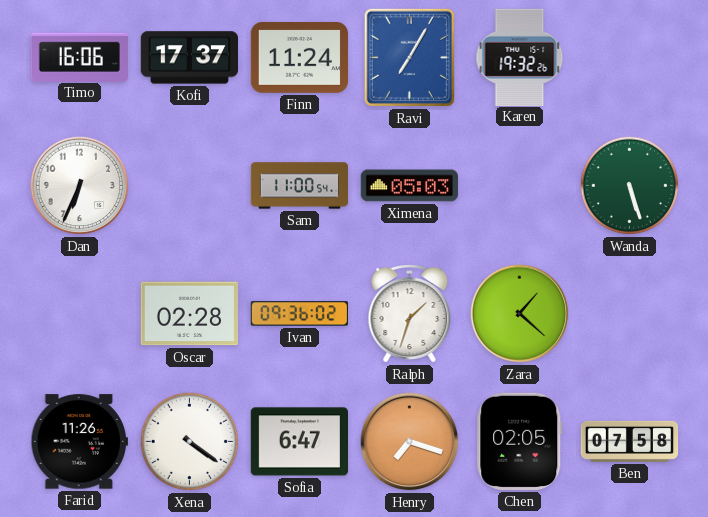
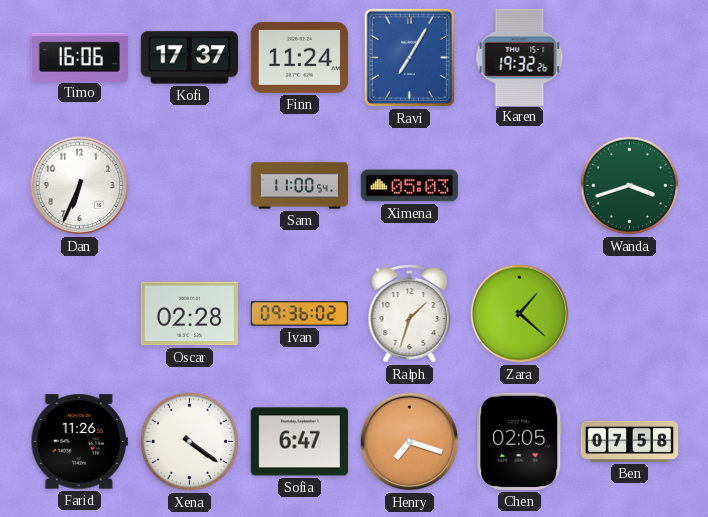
Wanda: 5:27 -> 3:42 (630, 186)
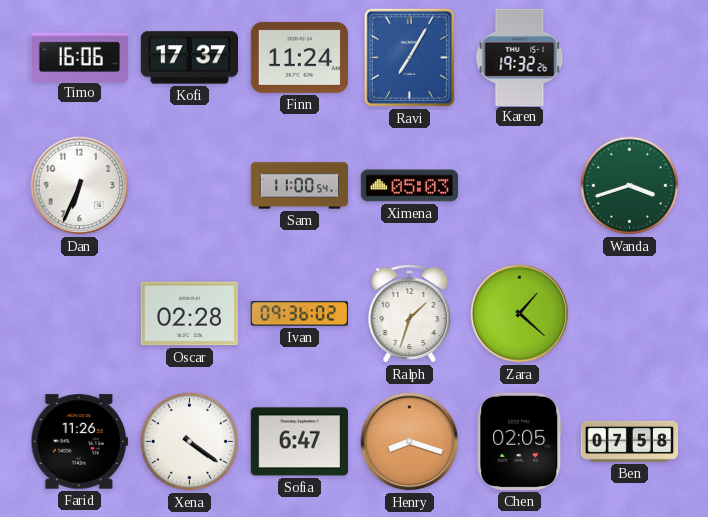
Henry: 7:18 -> 8:18 (410, 442)
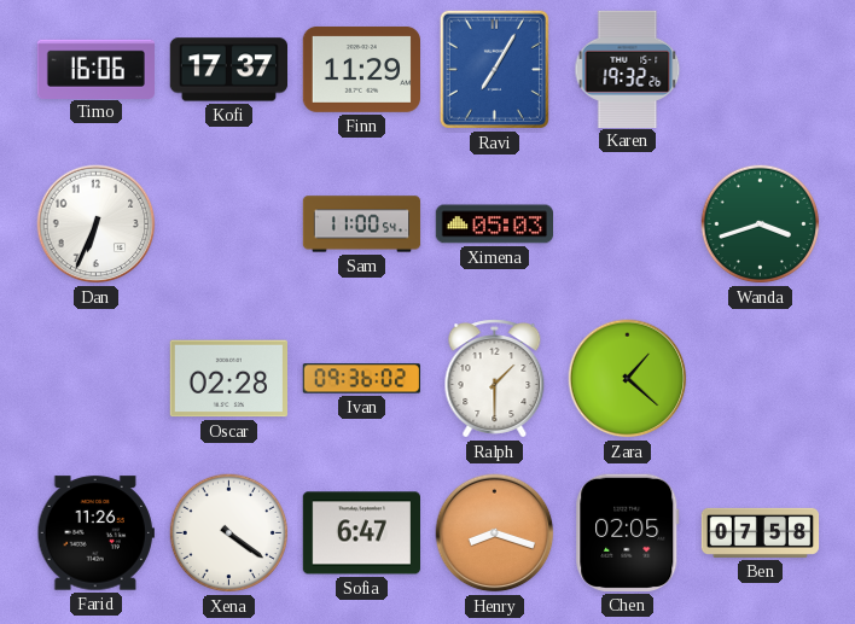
Finn: 11:24 -> 11:29 (361, 69)
Ralph: 1:33 -> 1:30 (495, 379)
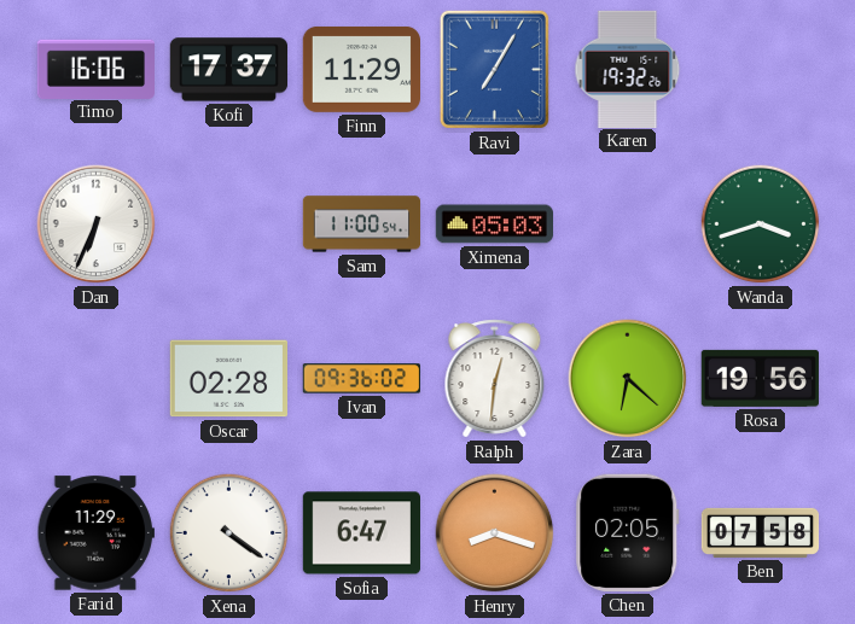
Ralph: 1:30 -> 12:31 (495, 379)
Zara: 1:22 -> 6:22 (628, 379)
Rosa: none -> 19:56 (760, 378)
Farid: 11:26 -> 11:29 (95, 533)
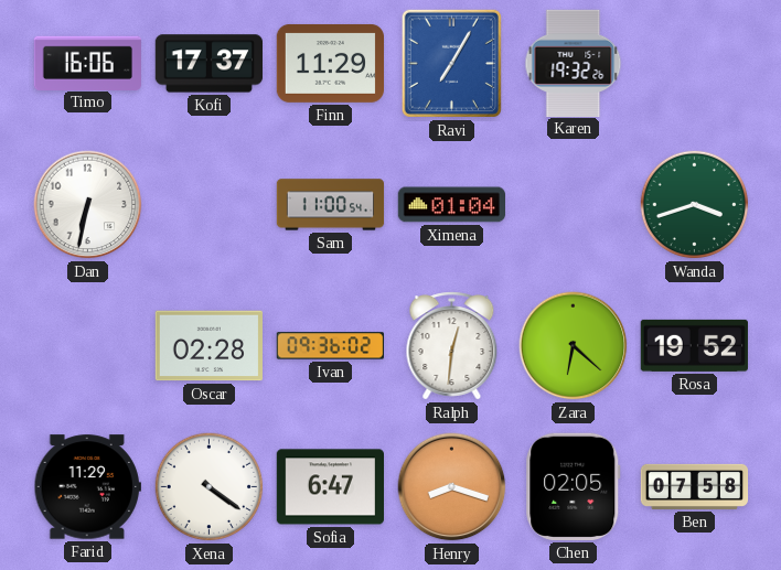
Dan: 6:34 -> 6:32 (88, 205)
Ximena: 05:03 -> 01:04 (451, 205)
Rosa: 19:56 -> 19:52 (694, 345)
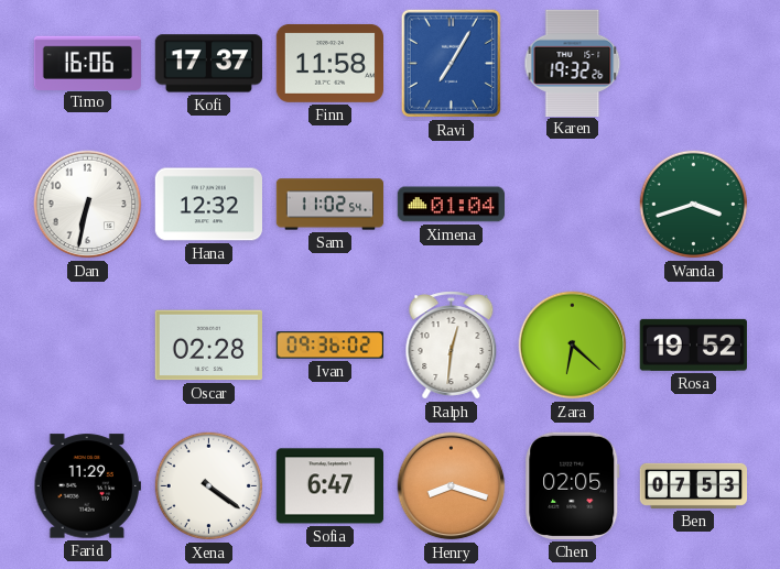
Finn: 11:29 -> 11:58 (329, 63)
Hana: none -> 12:32 (208, 205)
Sam: 11:00 -> 11:02 (331, 205)
Ben: 07:58 -> 07:53 (694, 485)
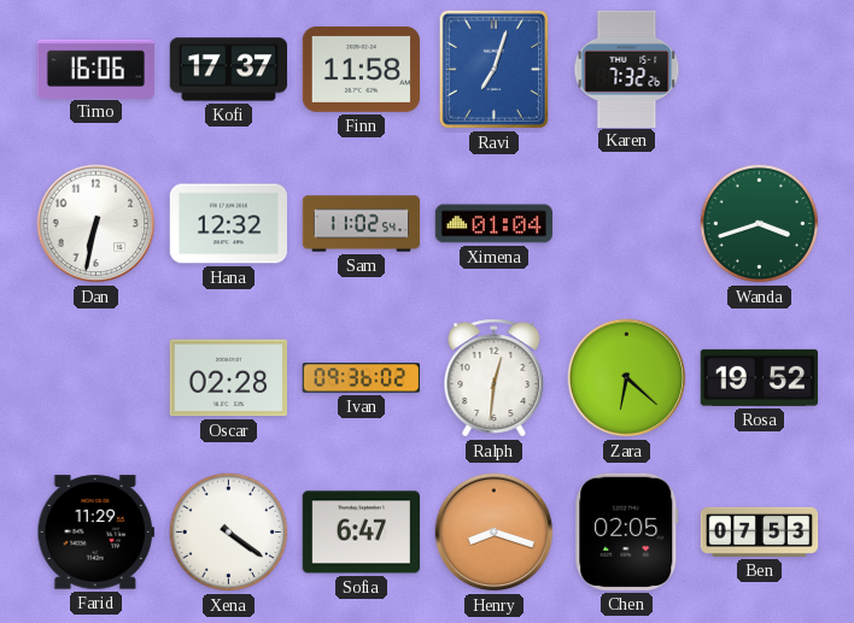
Ravi: 7:05 -> 7:03 (493, 69)
Karen: 19:32 -> 7:32 (627, 69)
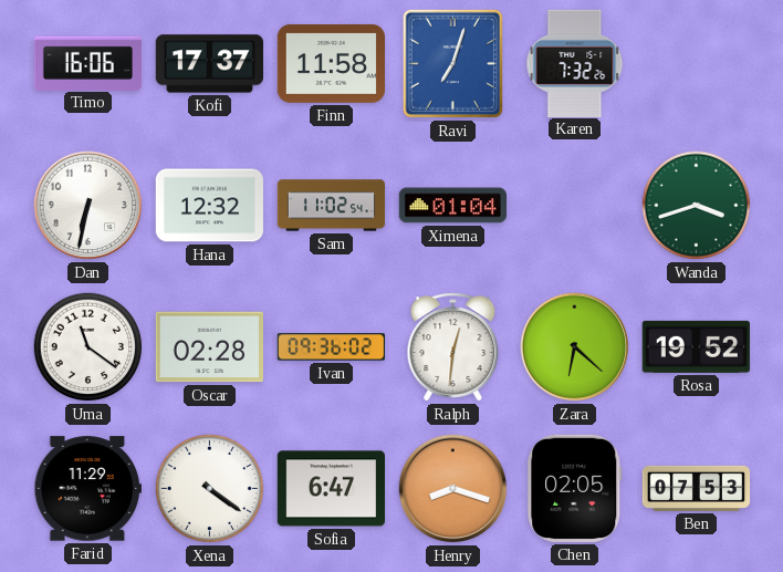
Uma: none -> 11:21 (88, 347)
